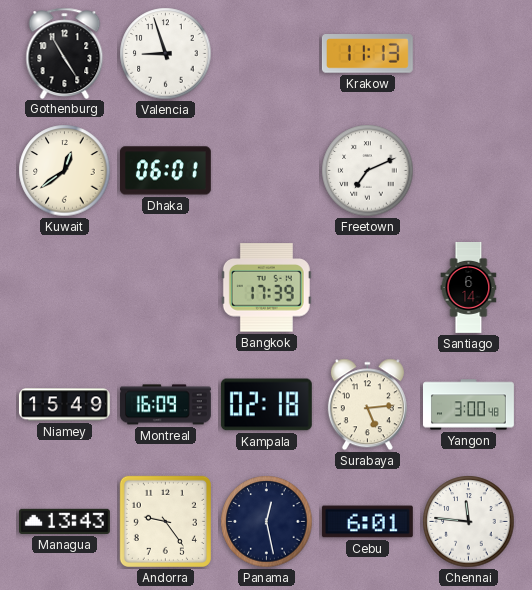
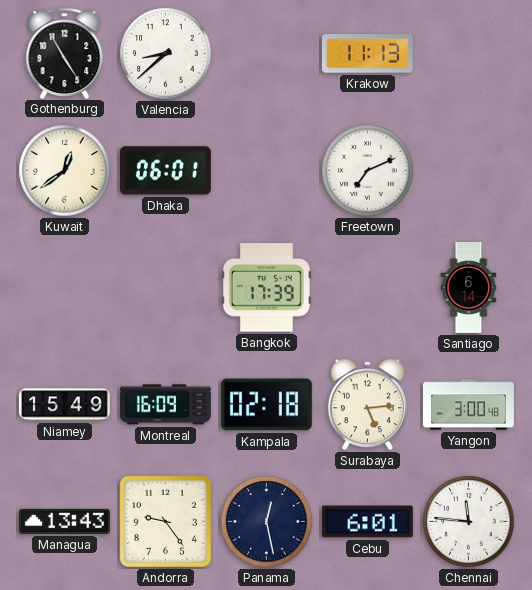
Valencia: 8:57 -> 8:38 (166, 54)
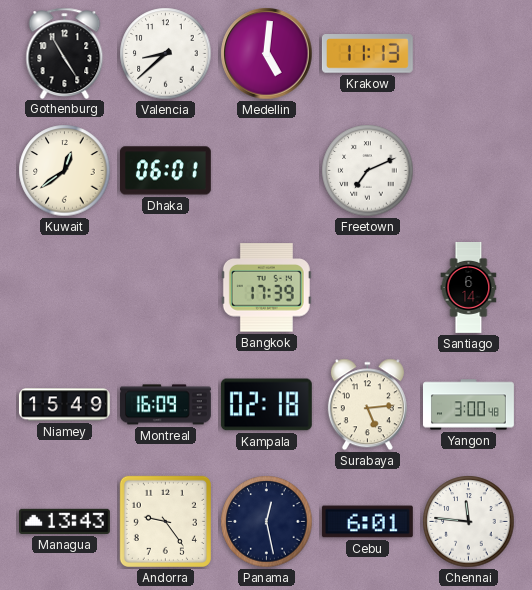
Medellin: none -> 5:01 (267, 54)
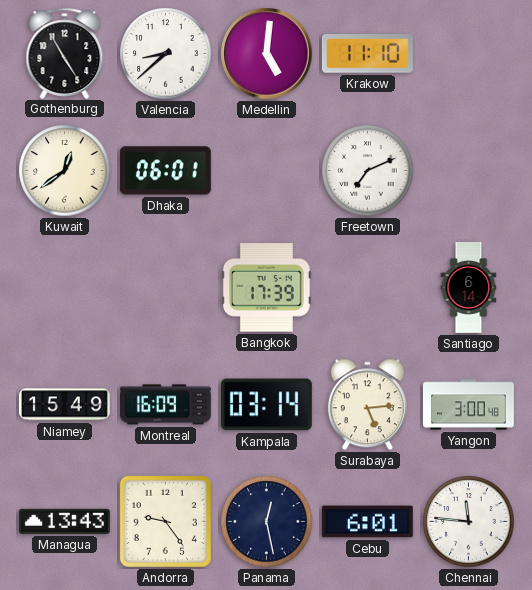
Krakow: 11:13 -> 11:10 (367, 54)
Kampala: 02:18 -> 03:14 (266, 405)
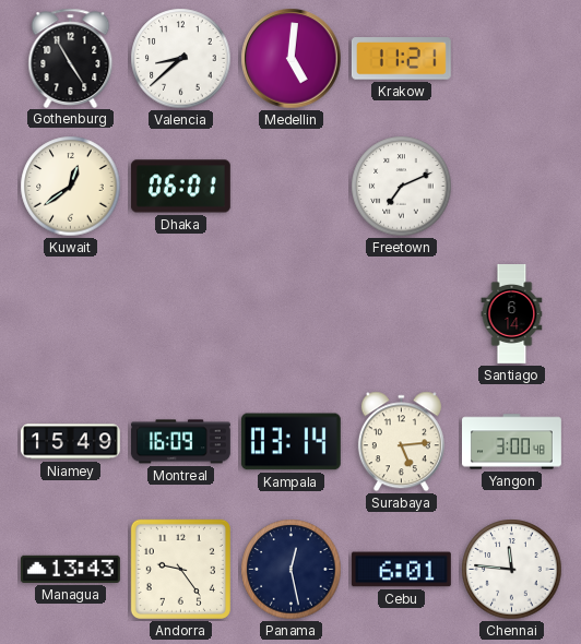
Krakow: 11:10 -> 11:21 (401, 59)
Bangkok: 17:39 -> none (266, 288)
